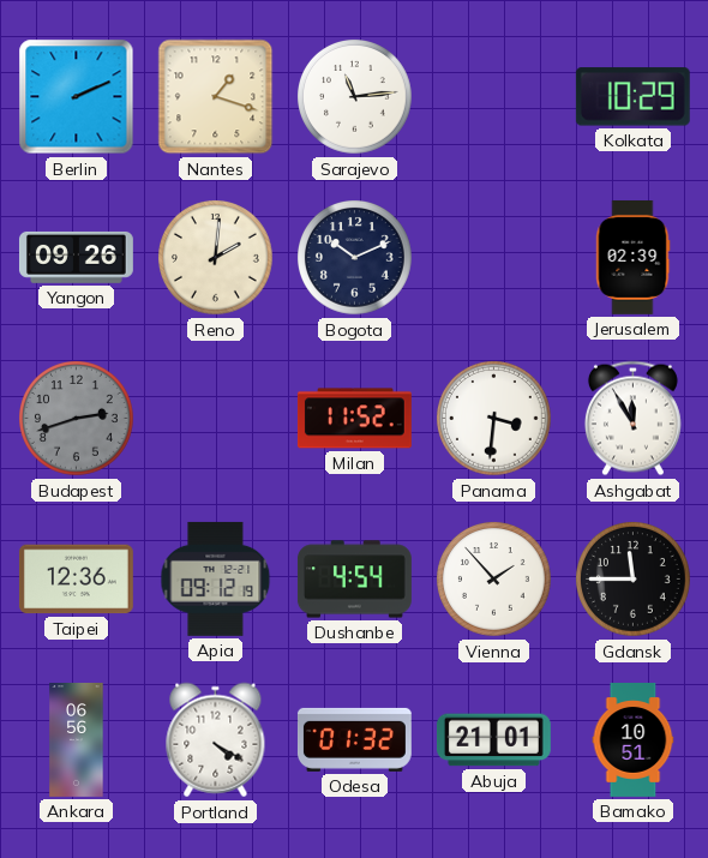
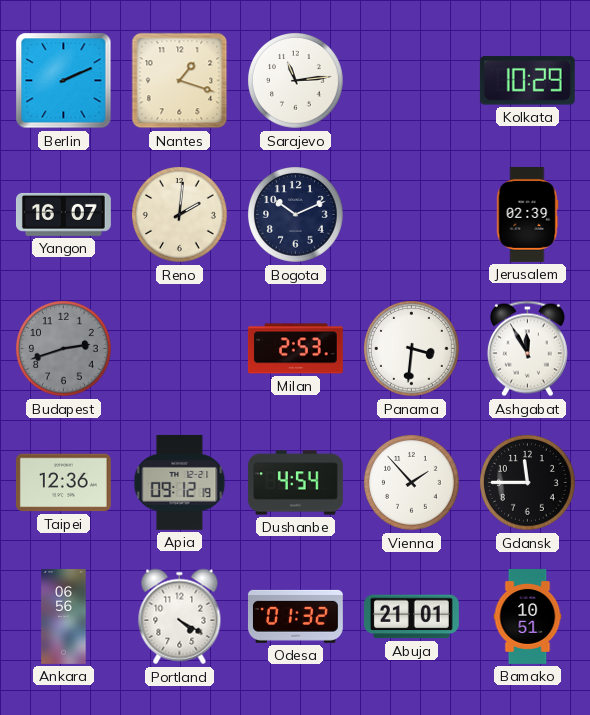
Yangon: 09:26 -> 16:07 (63, 214)
Milan: 11:52 -> 2:53 (295, 349)
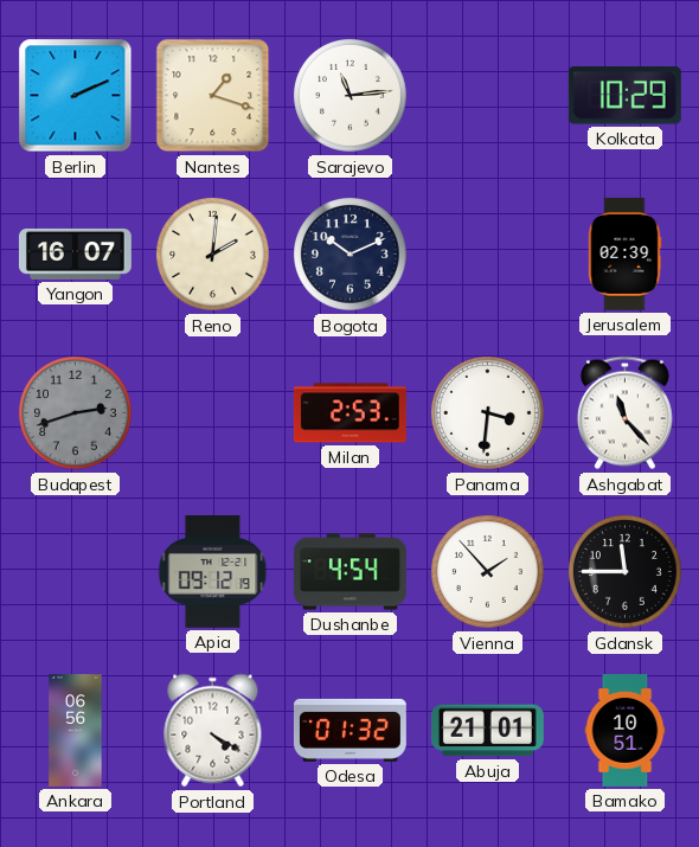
Ashgabat: 11:55 -> 11:23 (624, 413)
Taipei: 12:36 -> none (63, 483)
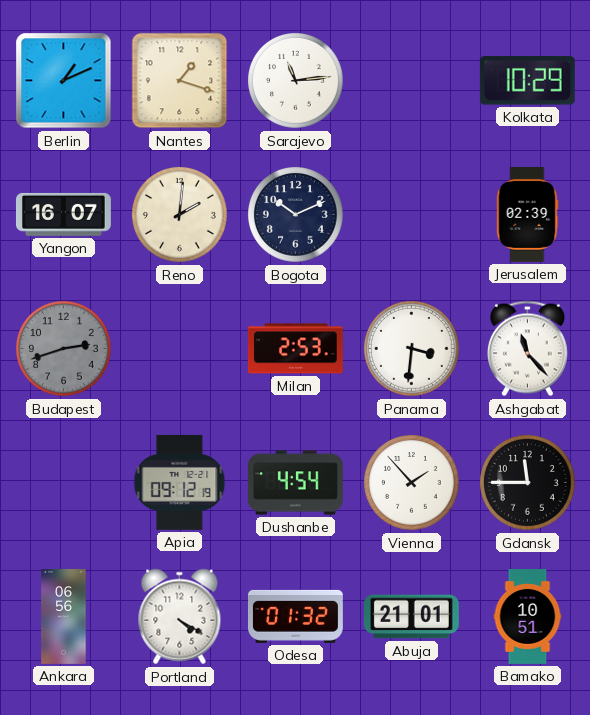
Berlin: 2:11 -> 1:11 (64, 81)
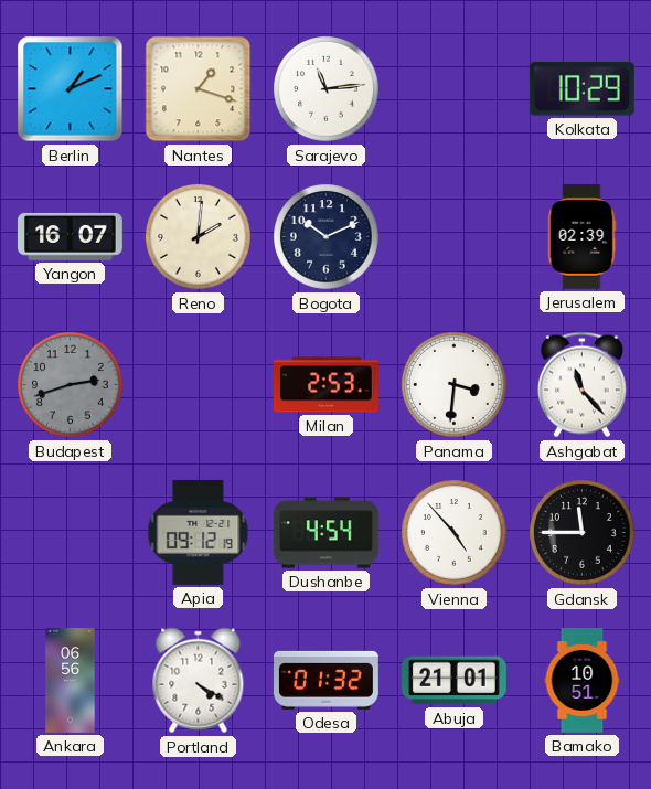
Vienna: 1:53 -> 4:53 (455, 533)
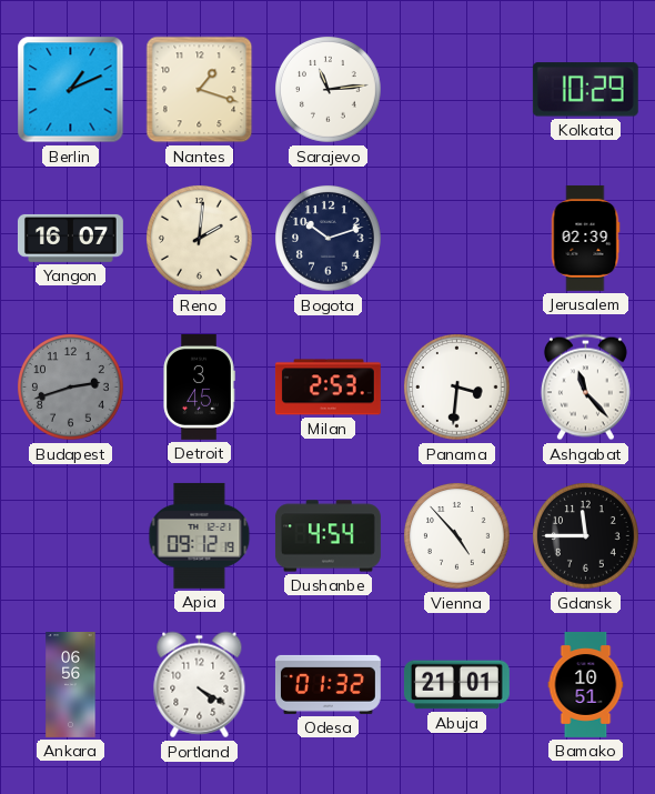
Bogota: 10:11 -> 10:12 (329, 239)
Detroit: none -> 3:45 (199, 386)
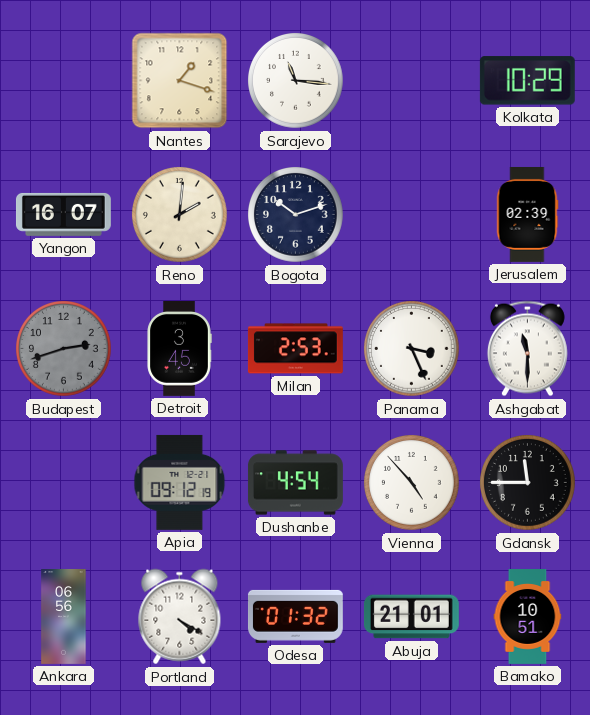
Berlin: 1:11 -> none (71, 90)
Sarajevo: 11:14 -> 11:16 (296, 81)
Panama: 3:31 -> 3:26 (412, 349)
Ashgabat: 11:23 -> 11:30 (527, 349)
